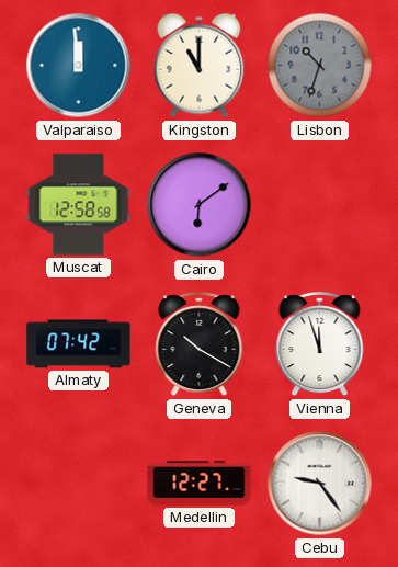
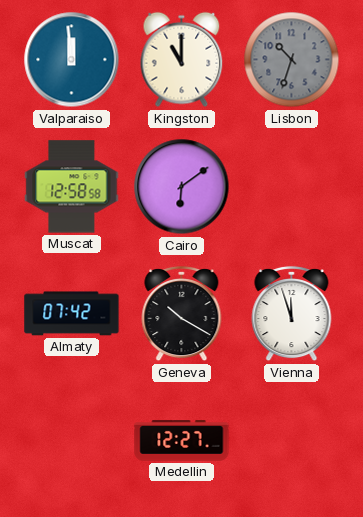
Cebu: 9:24 -> none (320, 484)
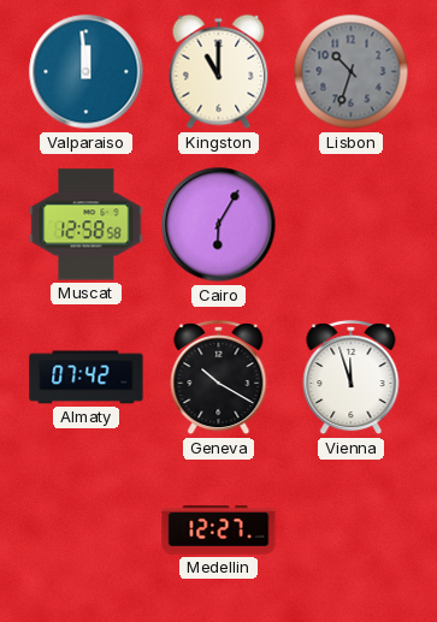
Cairo: 6:09 -> 6:05 (219, 225)
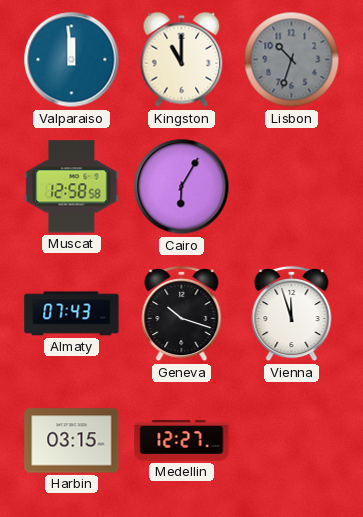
Almaty: 07:42 -> 07:43 (72, 314)
Geneva: 10:20 -> 10:18 (182, 314)
Harbin: none -> 03:15 (72, 441)
